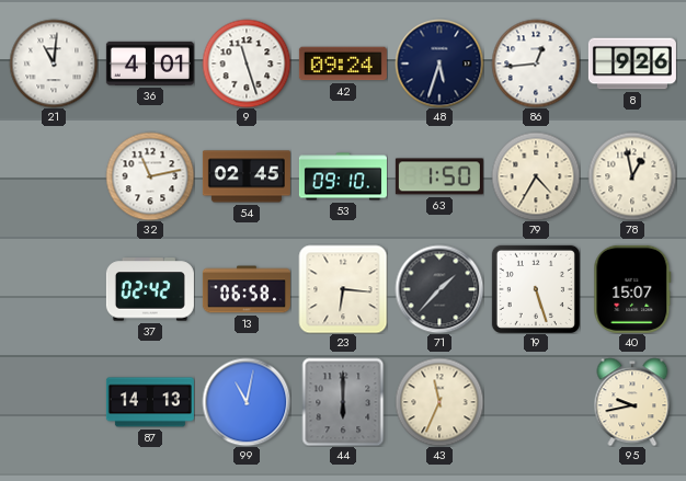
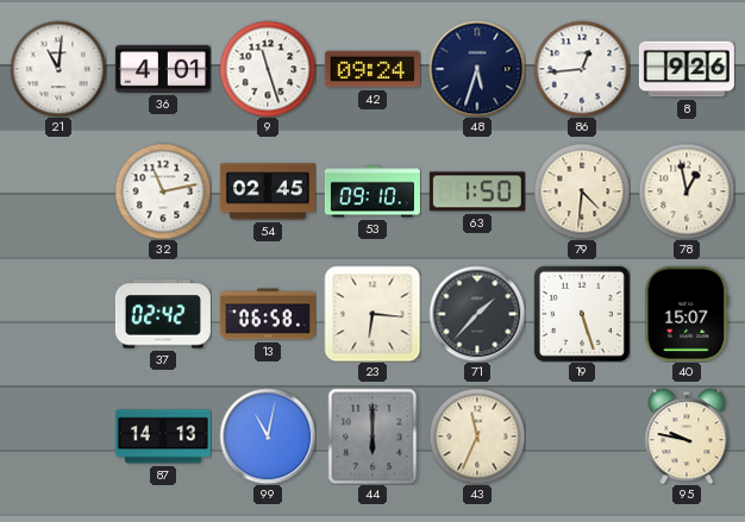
79: 4:35 -> 4:31 (582, 191)
95: 9:43 -> 9:47 (687, 436)
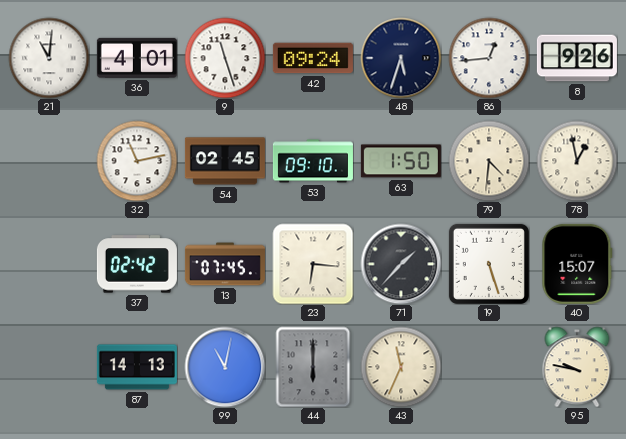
13: 06:58 -> 07:45 (225, 264)
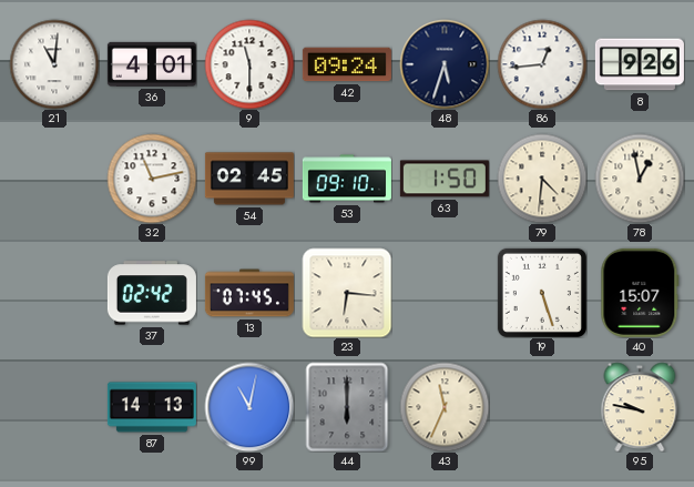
9: 11:27 -> 11:30 (249, 64)
71: 1:37 -> none (401, 264)
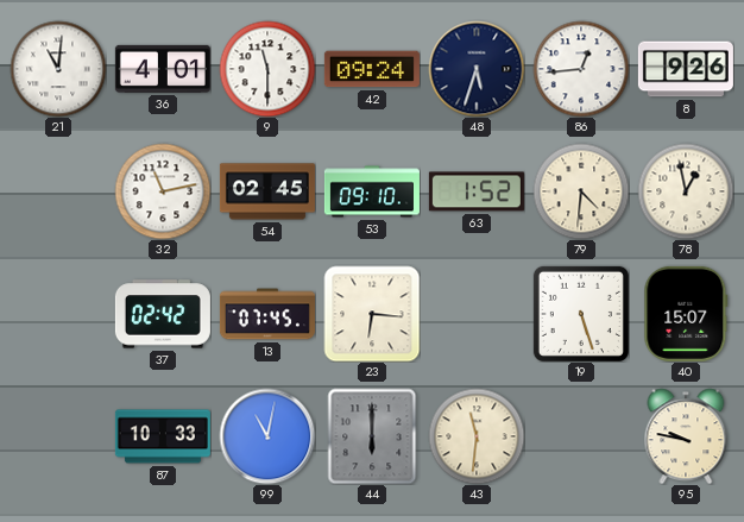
63: 1:50 -> 1:52 (477, 191)
87: 14:13 -> 10:33 (163, 436)
43: 11:34 -> 11:31 (477, 436)
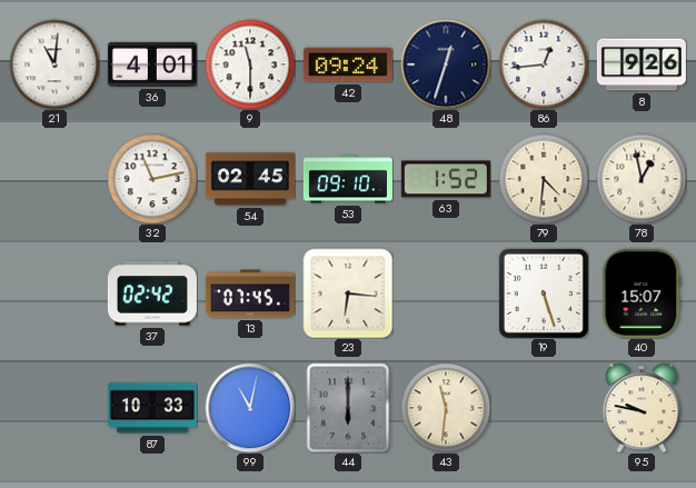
48: 5:33 -> 12:33 (446, 64)
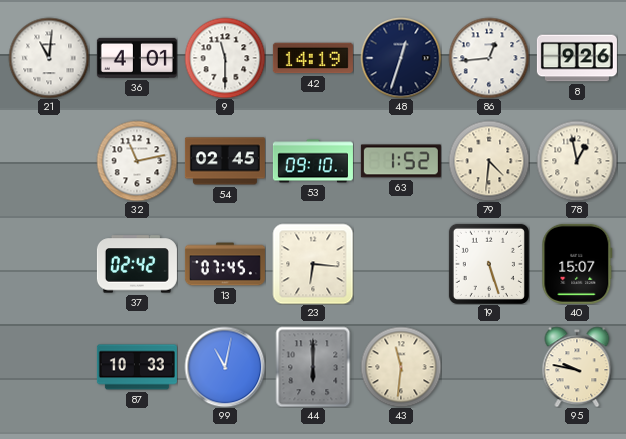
42: 09:24 -> 14:19 (313, 58)
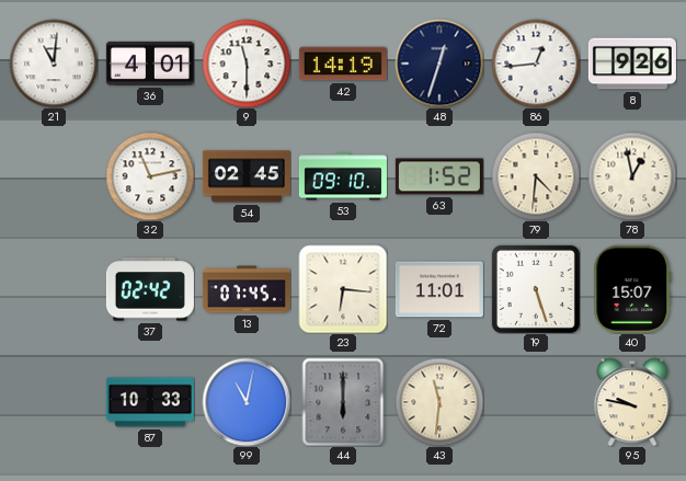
72: none -> 11:01 (439, 289)
